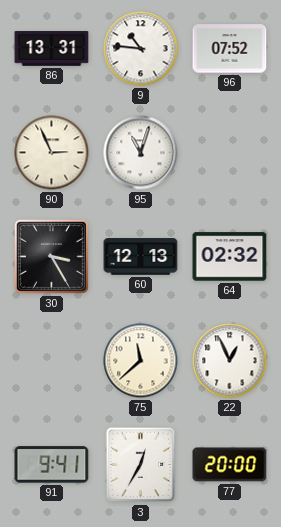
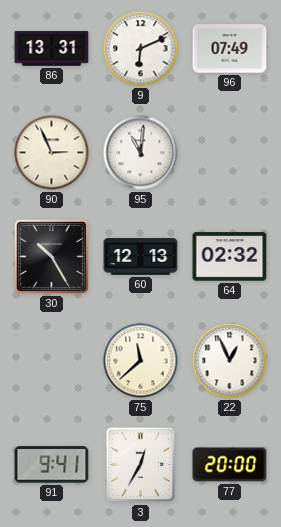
9: 10:46 -> 6:11 (141, 49)
96: 07:52 -> 07:49 (230, 49)
95: 11:03 -> 11:01 (141, 153)
30: 3:25 -> 10:25 (51, 256)
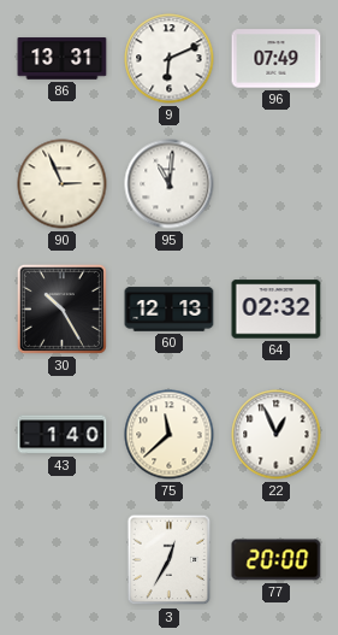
43: none -> 1:40 (63, 435)
91: 9:41 -> none (52, 465)
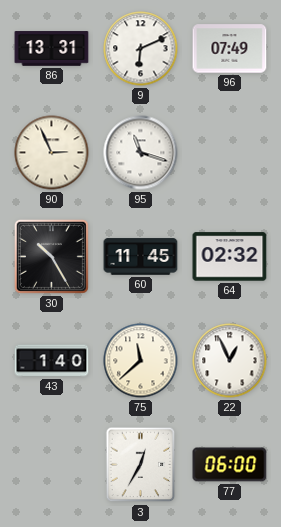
95: 11:01 -> 11:18 (141, 153)
60: 12:13 -> 11:45 (141, 257)
77: 20:00 -> 06:00 (230, 465)
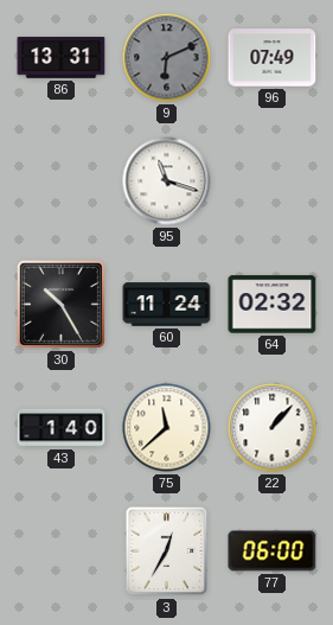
9 dial: white -> grey (167, 58)
90: 2:56 -> none (52, 153)
60: 11:45 -> 11:24 (167, 305)
22: 12:56 -> 1:07 (273, 428)
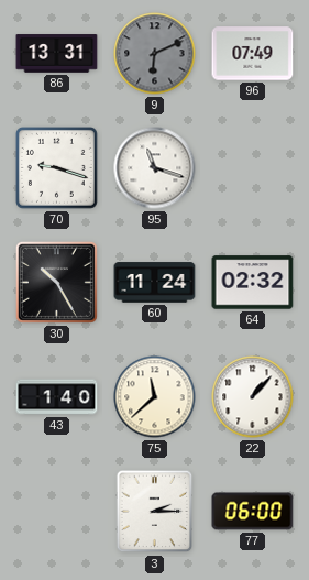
70: none -> 9:18 (56, 167)
3: 12:35 -> 2:15 (155, 512)
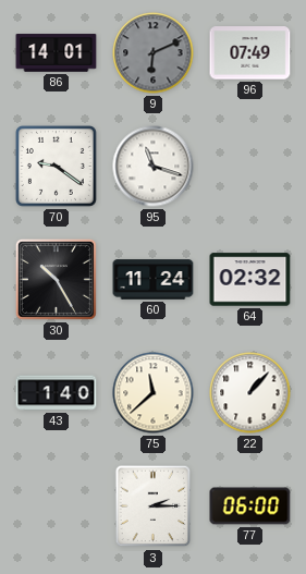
86: 13:31 -> 14:01 (57, 53)
70: 9:18 -> 9:21 (56, 166)
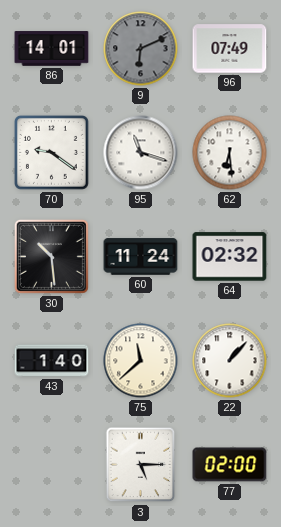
62: none -> 6:29 (230, 153)
30: 10:25 -> 10:29 (51, 256)
3: 2:15 -> 5:15 (141, 465)
77: 06:00 -> 02:00 (230, 465)
